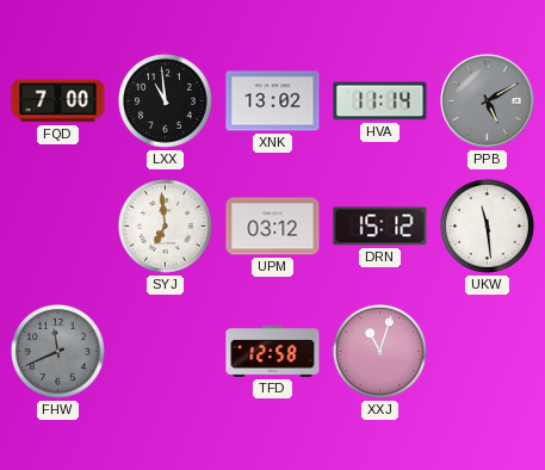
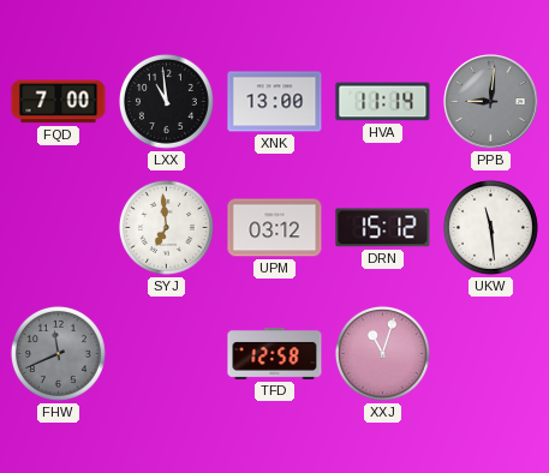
XNK: 13:02 -> 13:00 (275, 102)
PPB: 5:10 -> 9:01 (491, 102)
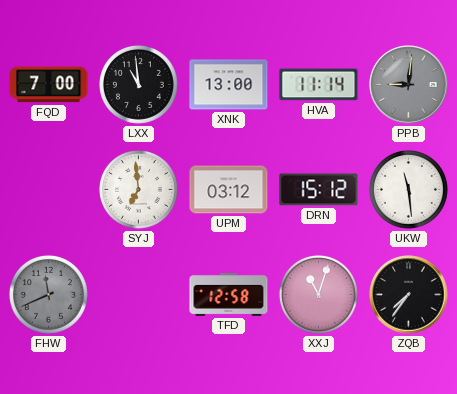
ZQB: none -> 7:36 (409, 295)
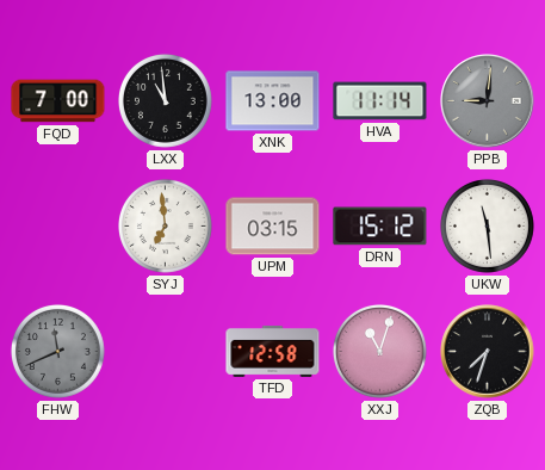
UPM: 03:12 -> 03:15 (273, 227)
ZQB: 7:36 -> 7:33 (488, 352)
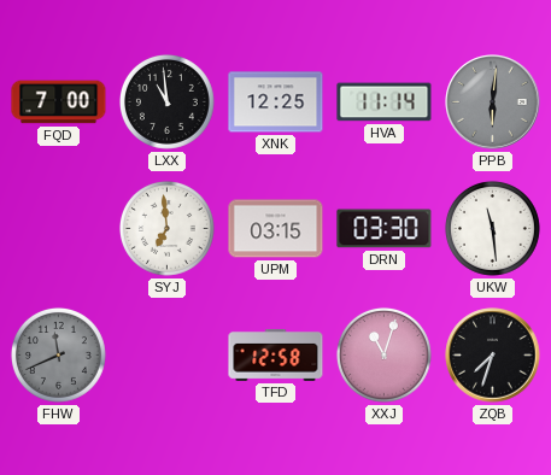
XNK: 13:00 -> 12:25 (276, 102)
PPB: 9:01 -> 6:01 (493, 102)
DRN: 15:12 -> 03:30 (385, 229)
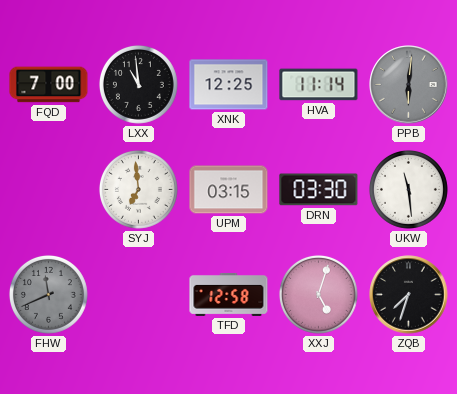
XXJ: 11:03 -> 5:03 (318, 294)
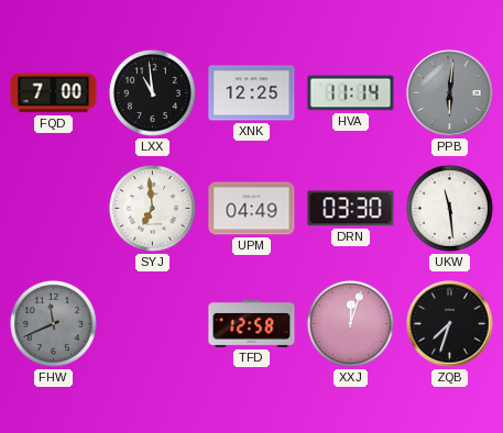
UPM: 03:15 -> 04:49 (252, 209)
XXJ: 5:03 -> 12:03 (350, 323)
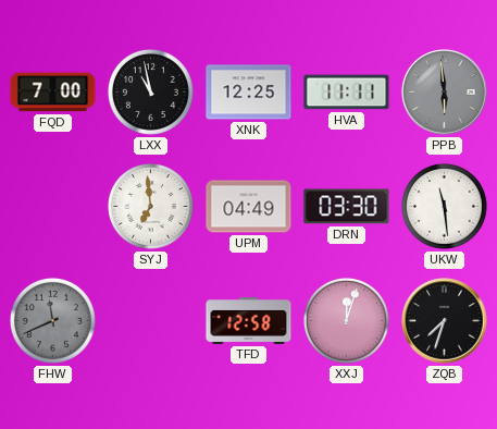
LXX: 10:59 -> 10:58 (150, 91)
HVA: 11:14 -> 11:11 (347, 93)
PPB: 6:01 -> 5:59 (445, 93)
